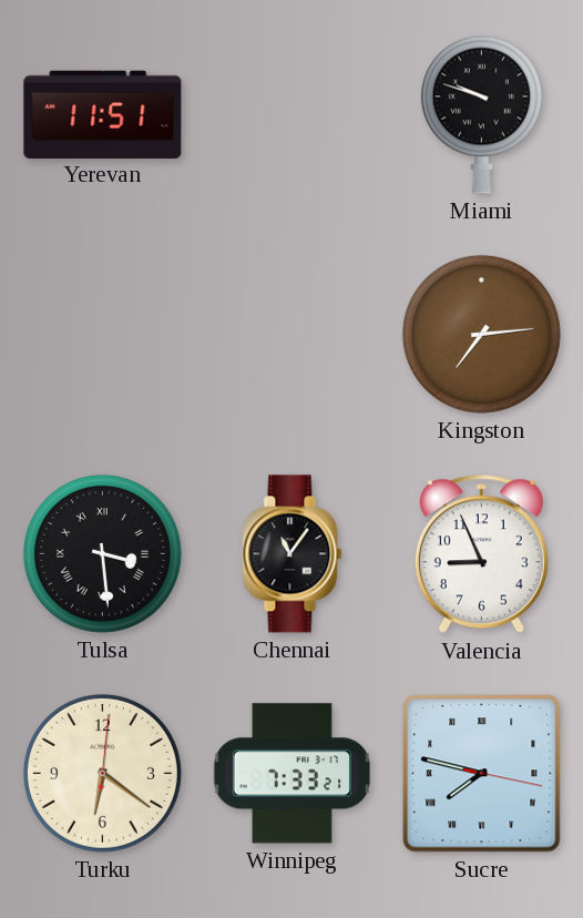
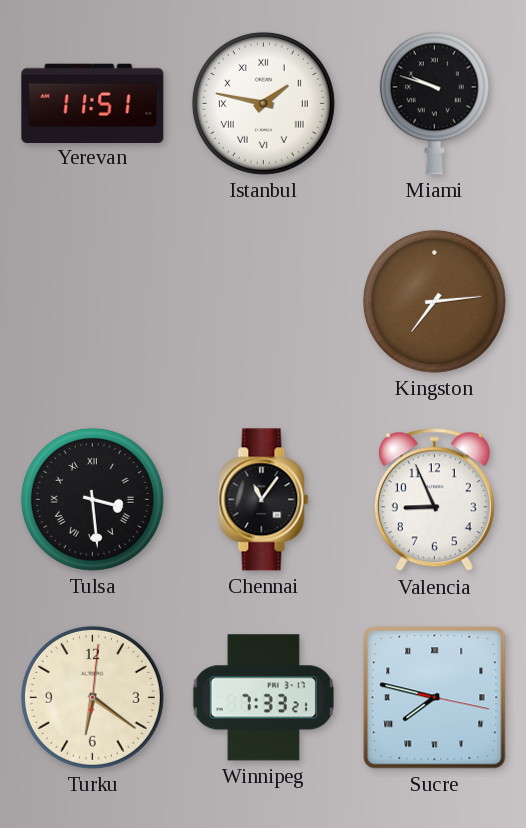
Istanbul: none -> 1:47 (263, 103)
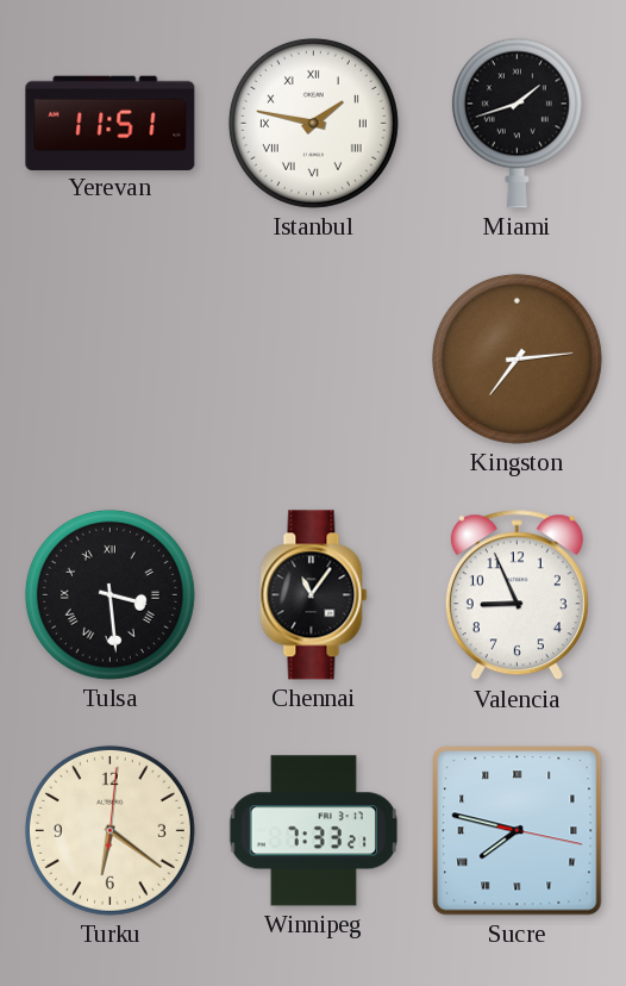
Miami: 9:48 -> 1:42 (517, 123)
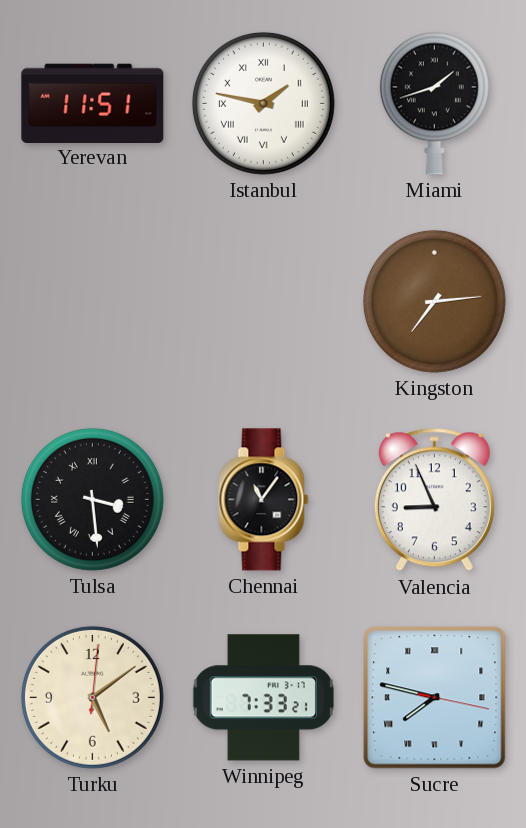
Turku: 6:21 -> 5:09 (92, 697)
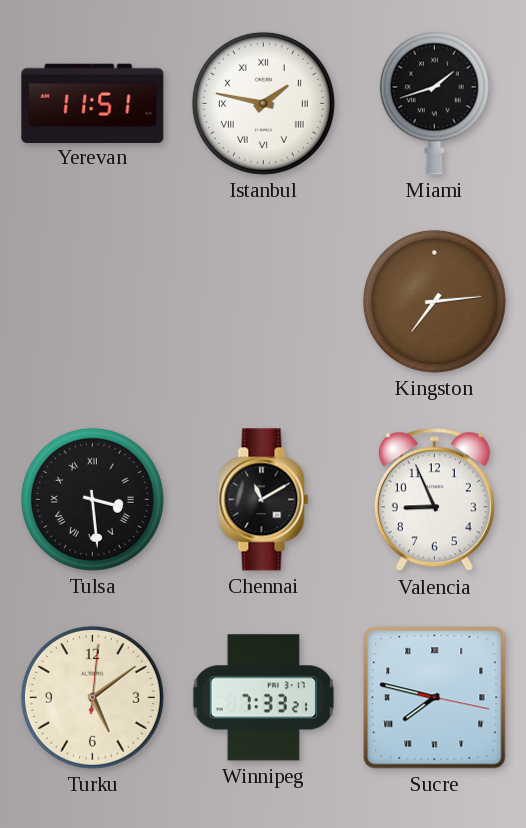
Chennai: 11:06 -> 11:10 (264, 500)
